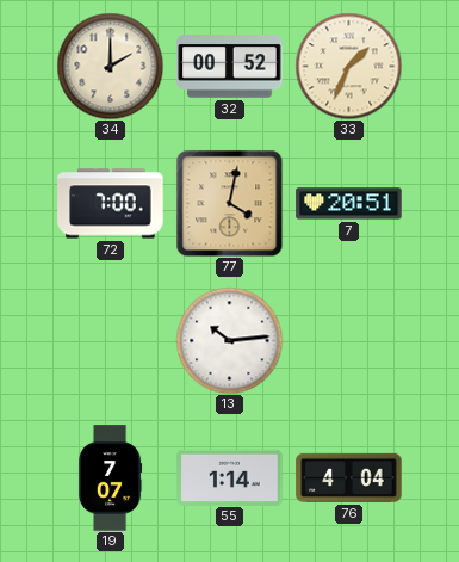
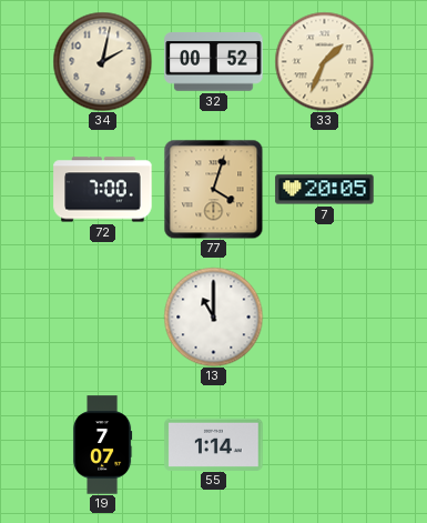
34: 2:00 -> 2:02 (102, 61)
77: 4:02 -> 4:03 (213, 189)
7: 20:51 -> 20:05 (325, 190)
13: 10:14 -> 11:00 (213, 316)
76: 4:04 -> none (349, 477)
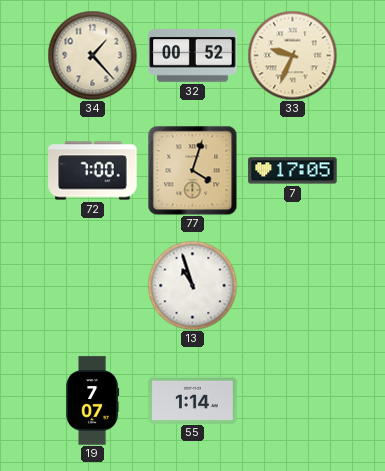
34: 2:02 -> 1:23 (92, 55)
33: 1:34 -> 9:34 (292, 55)
7: 20:05 -> 17:05 (293, 171)
13: 11:00 -> 10:57 (192, 285)
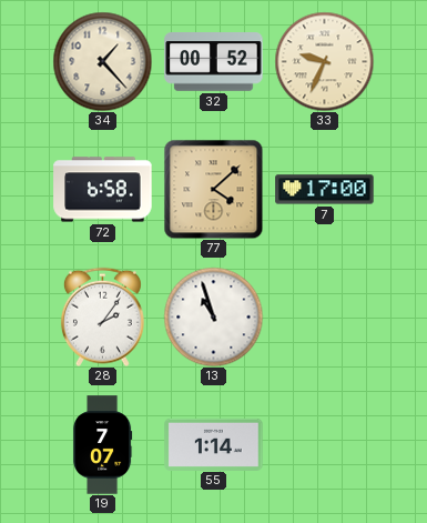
72: 7:00 -> 6:58 (103, 190)
77: 4:03 -> 4:08 (213, 189)
7: 17:05 -> 17:00 (325, 190)
28: none -> 2:06 (102, 316)
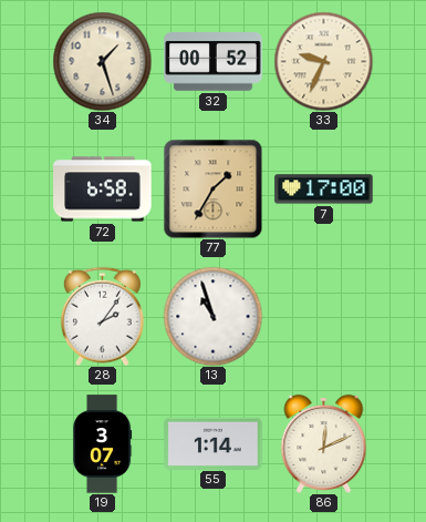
34: 1:23 -> 1:27 (102, 61)
77: 4:08 -> 1:35 (212, 188)
19: 7:07 -> 3:07 (102, 444)
86: none -> 12:11 (324, 443)
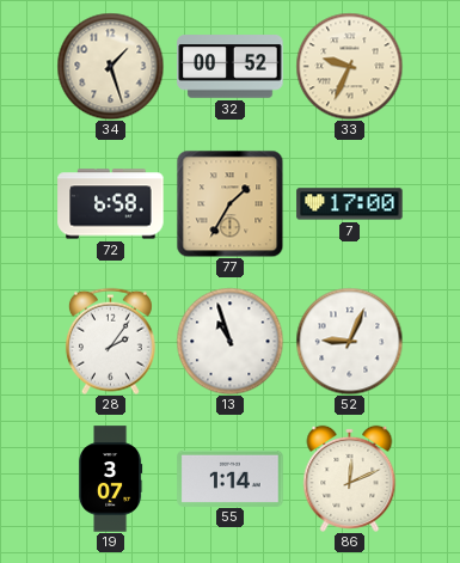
52: none -> 9:04 (349, 341)
